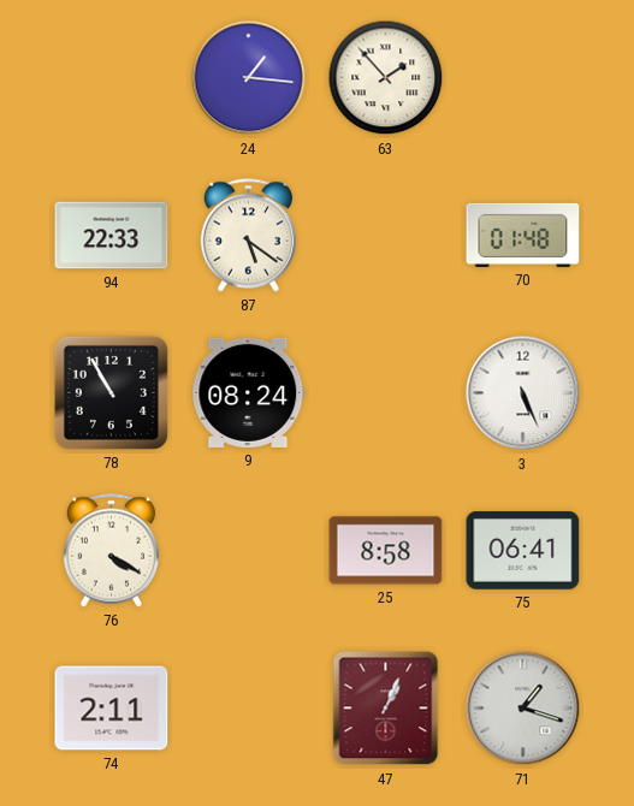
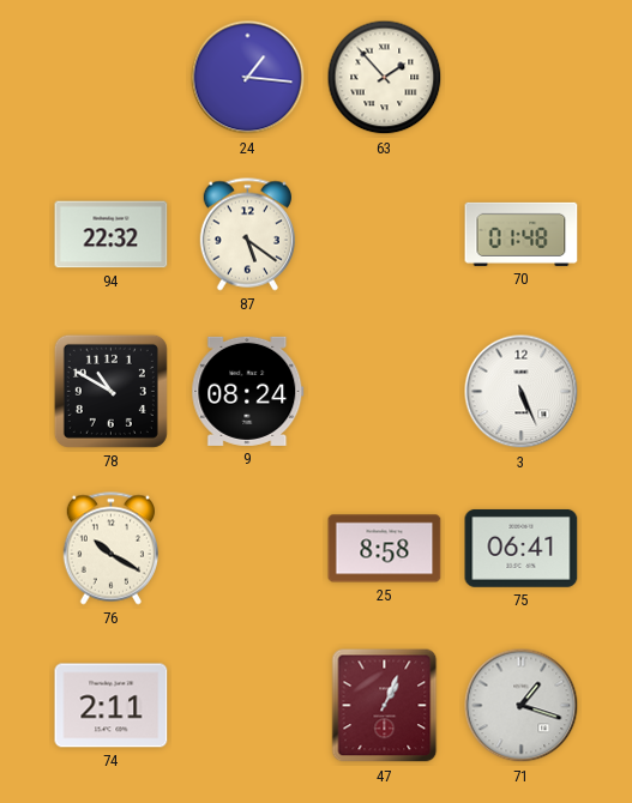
94: 22:33 -> 22:32 (112, 235)
78: 10:55 -> 10:50 (110, 391)
76: 4:20 -> 10:20 (110, 549)
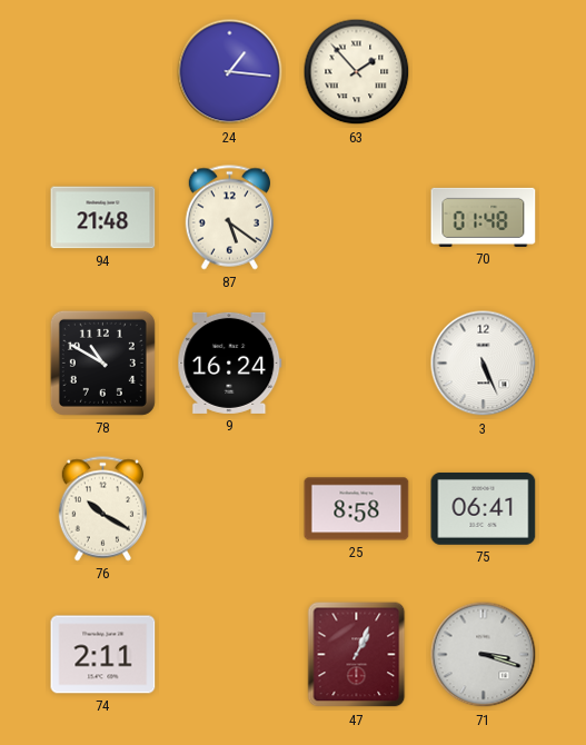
94: 22:32 -> 21:48 (103, 218)
9: 08:24 -> 16:24 (230, 362)
71: 1:18 -> 3:18 (484, 655)
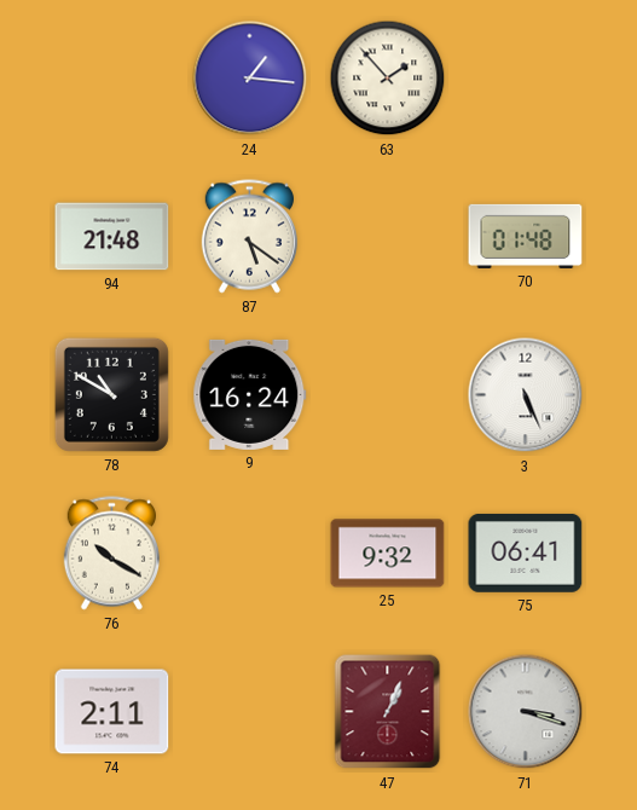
25: 8:58 -> 9:32 (388, 554)
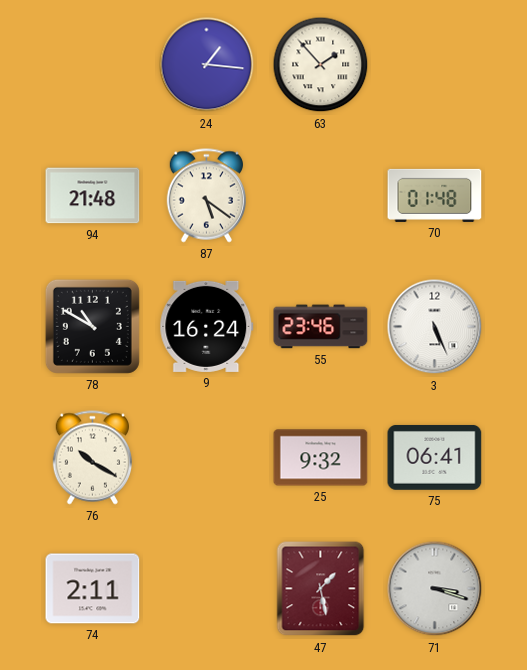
55: none -> 23:46 (321, 327)
47: 1:04 -> 1:28 (321, 589)
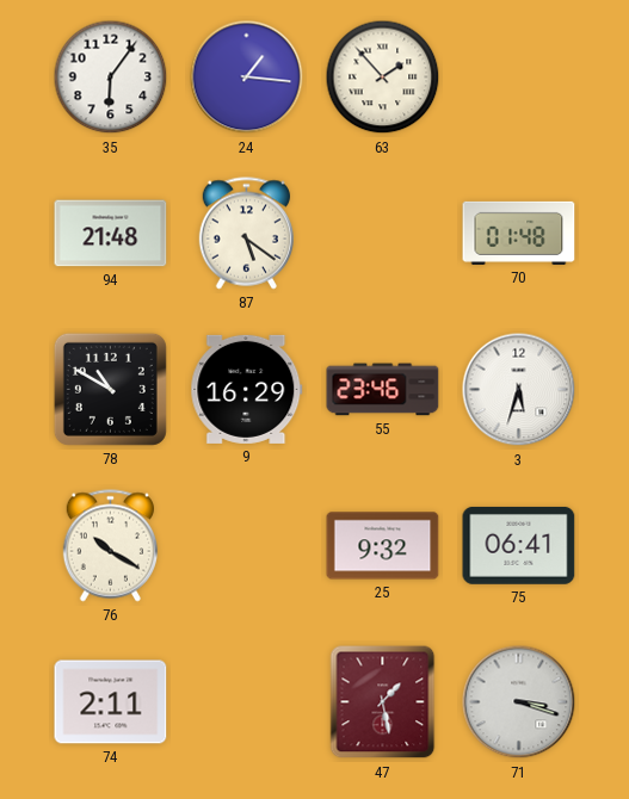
35: none -> 6:06 (111, 78)
9: 16:24 -> 16:29 (247, 389)
3: 5:26 -> 5:33 (519, 390)
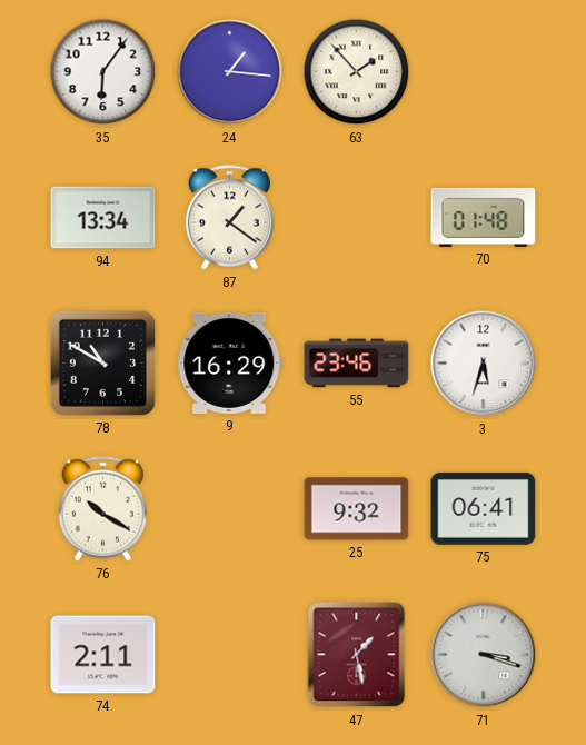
94: 21:48 -> 13:34 (103, 218)
87: 5:21 -> 1:21 (229, 218)
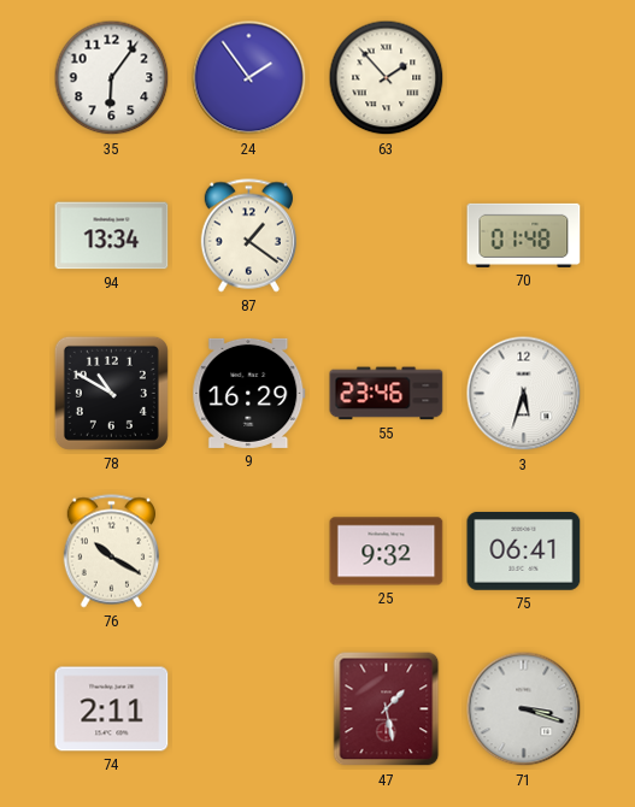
24: 1:16 -> 1:54 (249, 78)
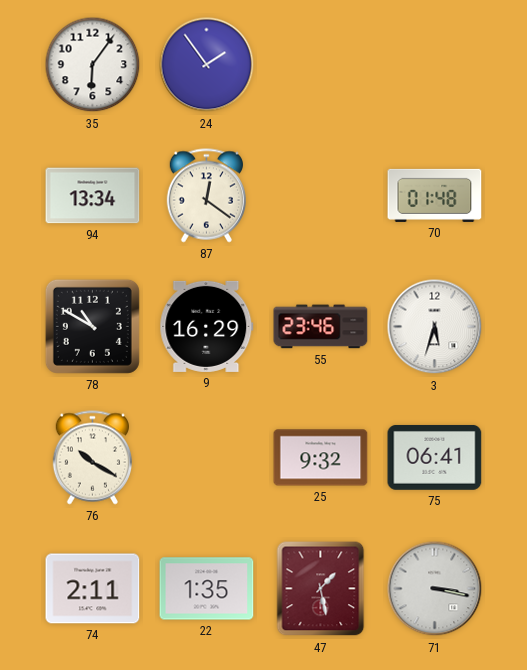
63: 1:53 -> none (387, 78)
87: 1:21 -> 12:21 (206, 196)
22: none -> 1:35 (207, 589)
71: 3:18 -> 3:17 (435, 589)
